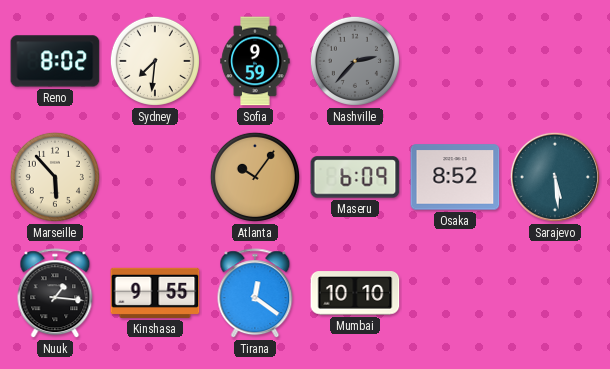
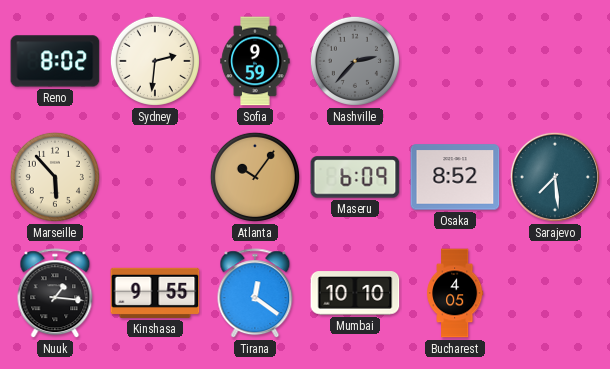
Sydney: 7:31 -> 2:31 (155, 61)
Sarajevo: 5:29 -> 7:29 (555, 177)
Bucharest: none -> 4:05 (456, 293)
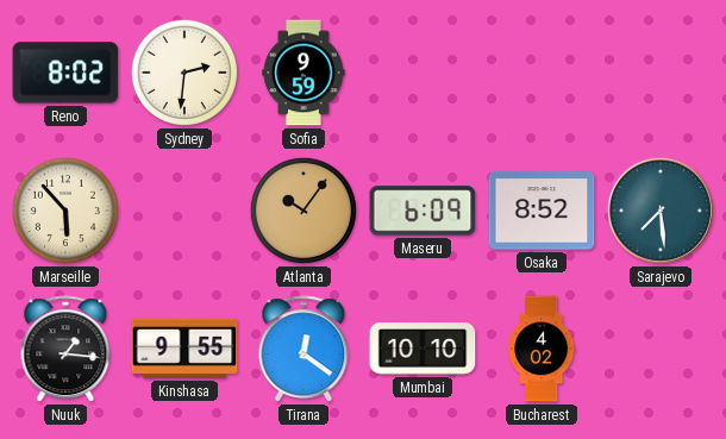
Nashville: 2:37 -> none (355, 61)
Bucharest: 4:05 -> 4:02 (543, 349)
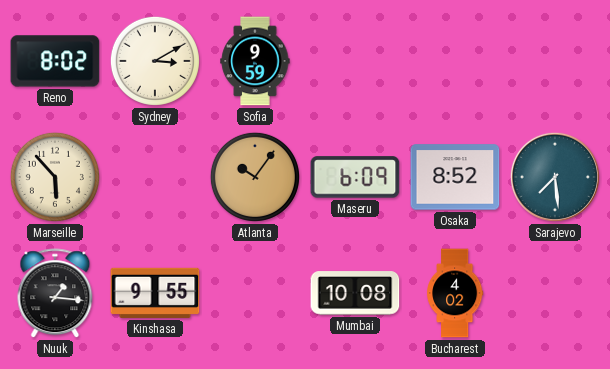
Sydney: 2:31 -> 3:10 (155, 61)
Tirana: 12:21 -> none (303, 350)
Mumbai: 10:10 -> 10:08 (355, 293)
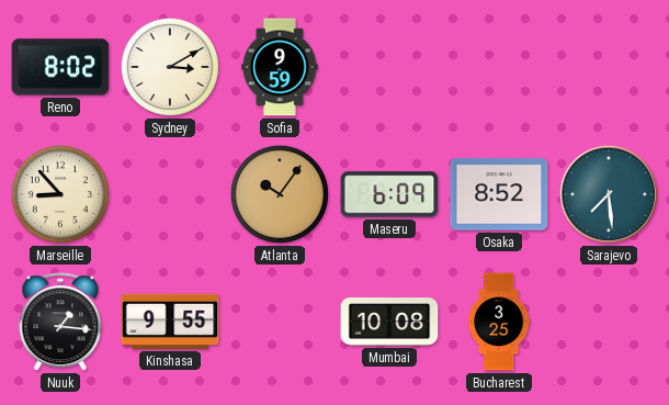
Marseille: 5:53 -> 8:53 (60, 194)
Bucharest: 4:02 -> 3:25 (500, 322)
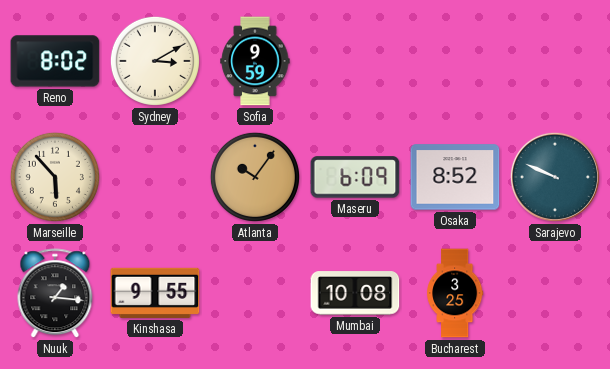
Marseille: 8:53 -> 5:53 (55, 177)
Sarajevo: 7:29 -> 9:49 (555, 177)
